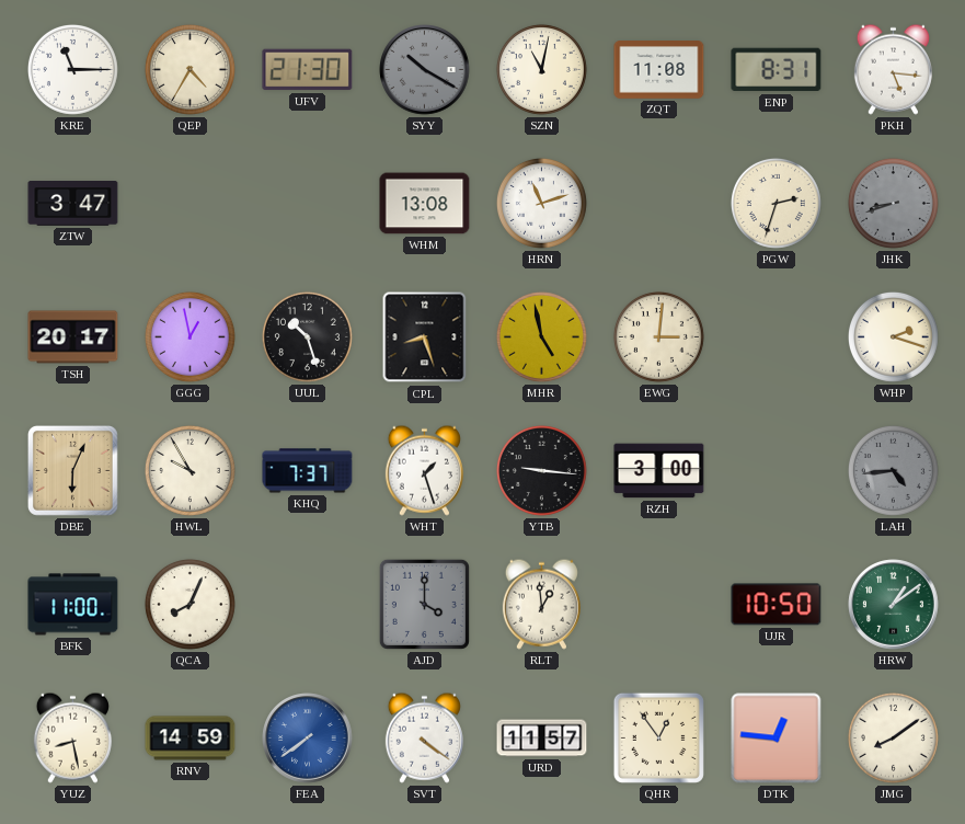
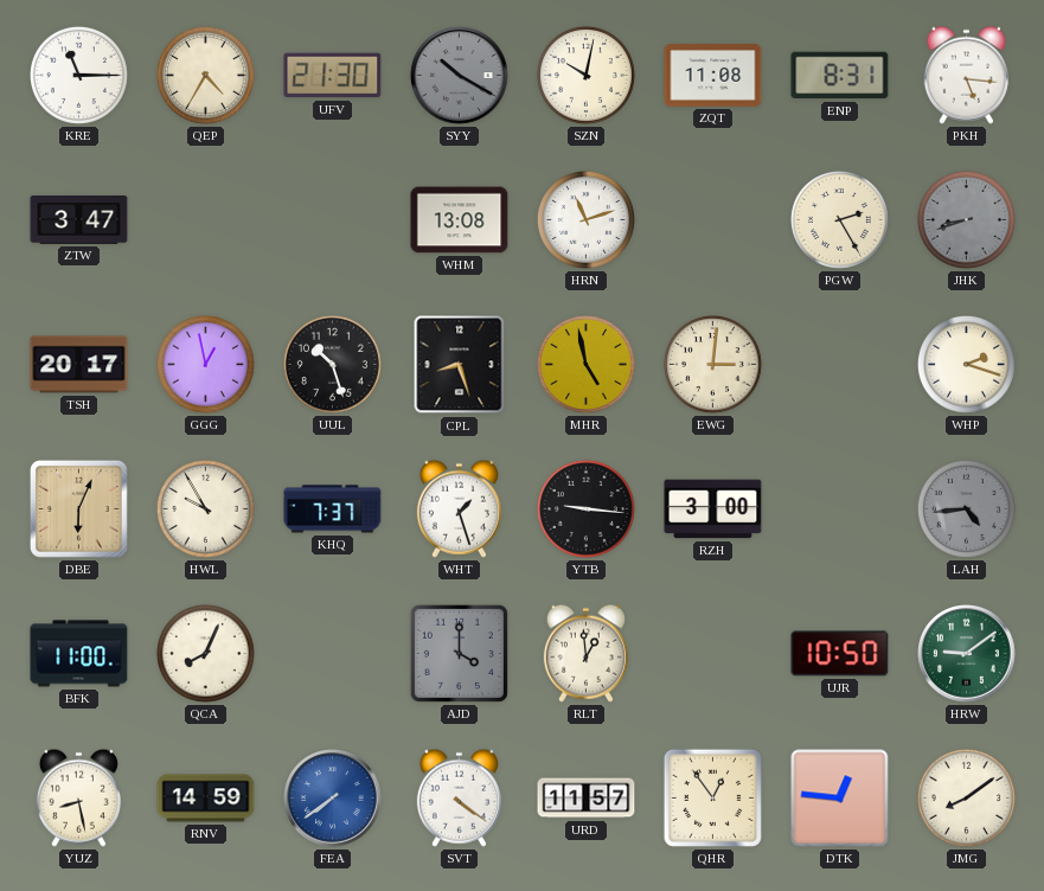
SZN: 11:02 -> 10:02 (585, 75)
PGW: 2:33 -> 2:25 (839, 219)
HRW: 1:09 -> 9:09 (967, 654)
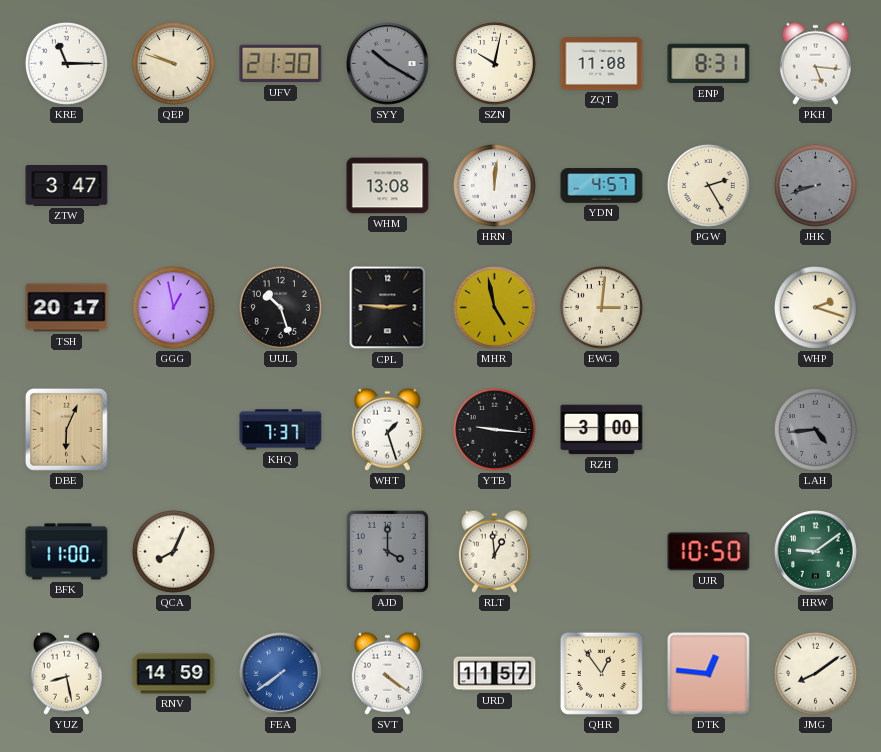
QEP: 4:35 -> 9:48 (173, 63)
HRN: 11:12 -> 12:01 (494, 185)
YDN: none -> 4:57 (602, 186)
CPL: 8:27 -> 2:46 (388, 308)
HWL: 9:55 -> none (205, 508)
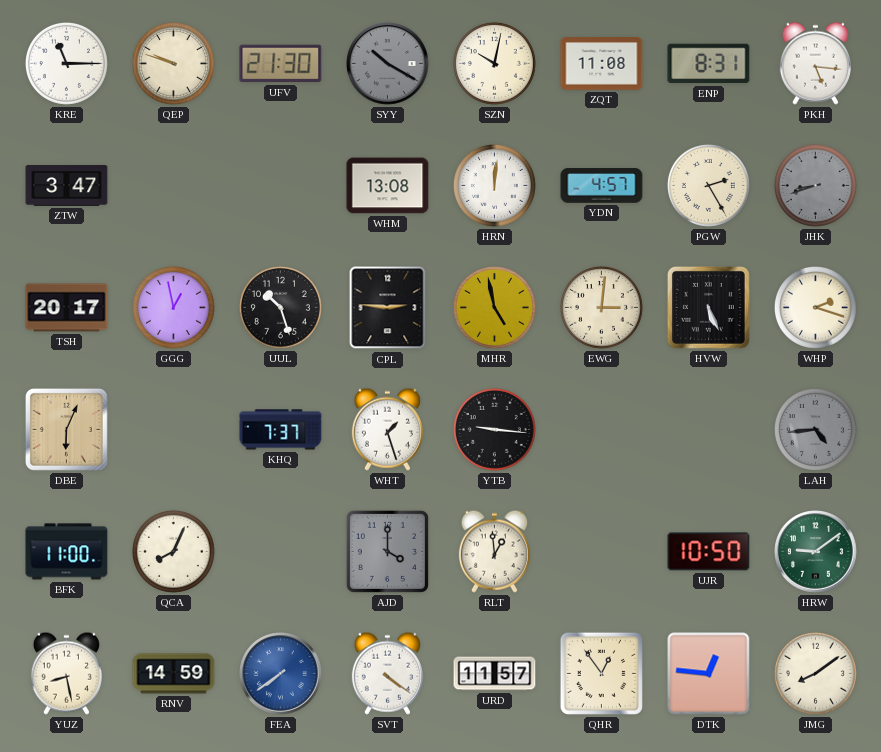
HVW: none -> 5:26 (708, 307)
RZH: 3:00 -> none (602, 430)
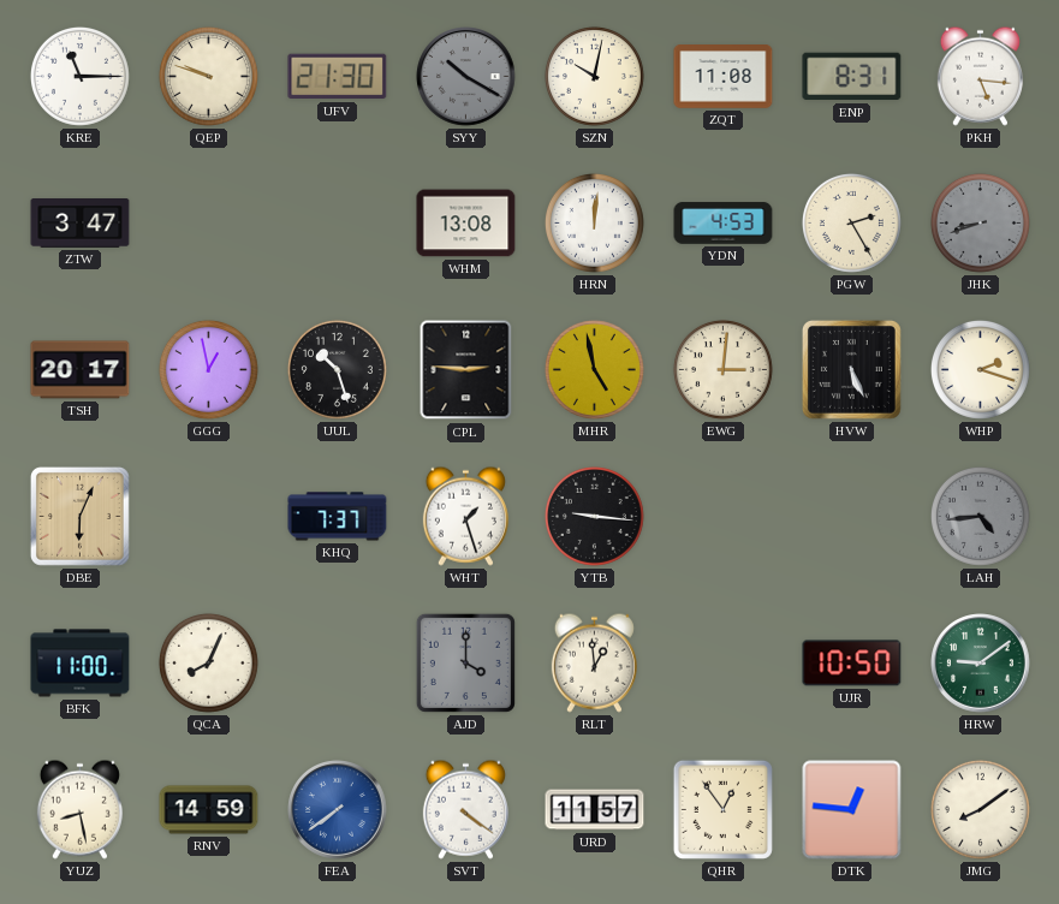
YDN: 4:57 -> 4:53 (724, 224)
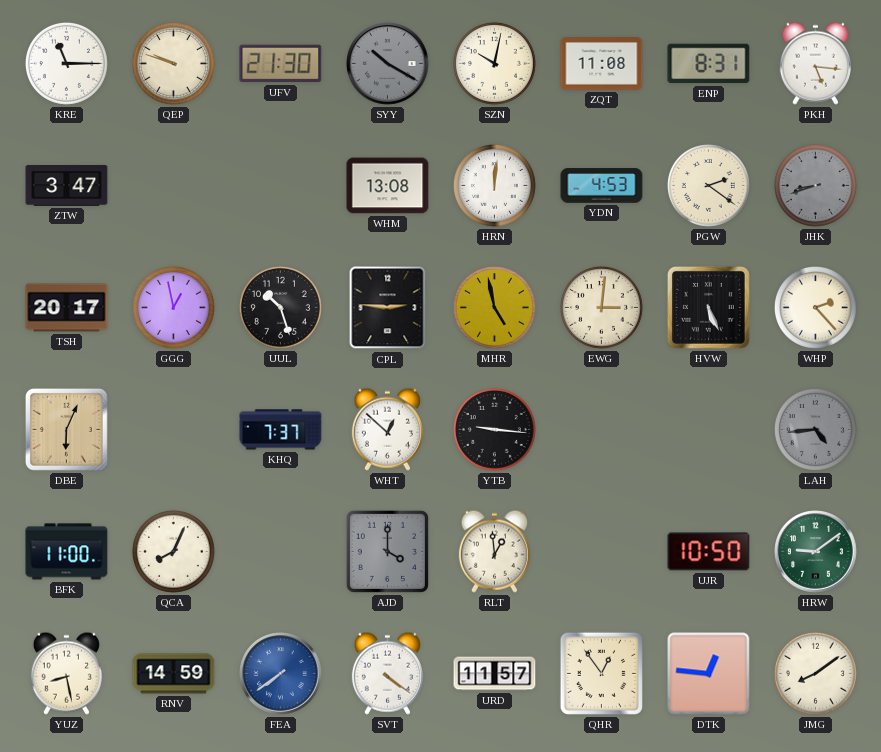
PGW: 2:25 -> 2:21 (708, 185)
WHP: 2:18 -> 2:23 (815, 307)
WHT: 1:27 -> 12:52 (387, 429)
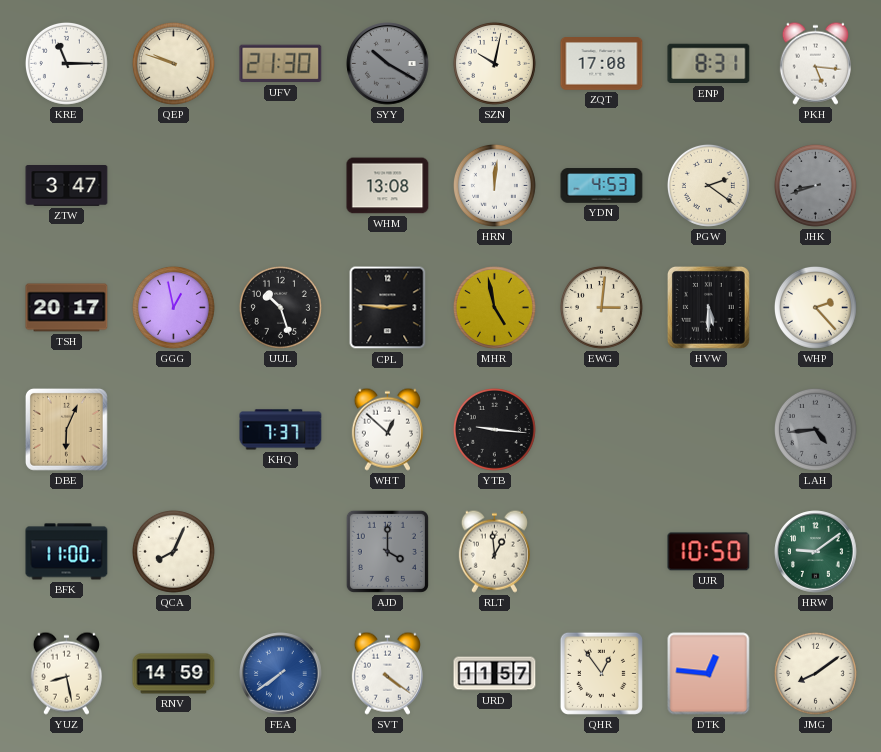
ZQT: 11:08 -> 17:08 (602, 64)
HVW: 5:26 -> 5:30 (708, 307)
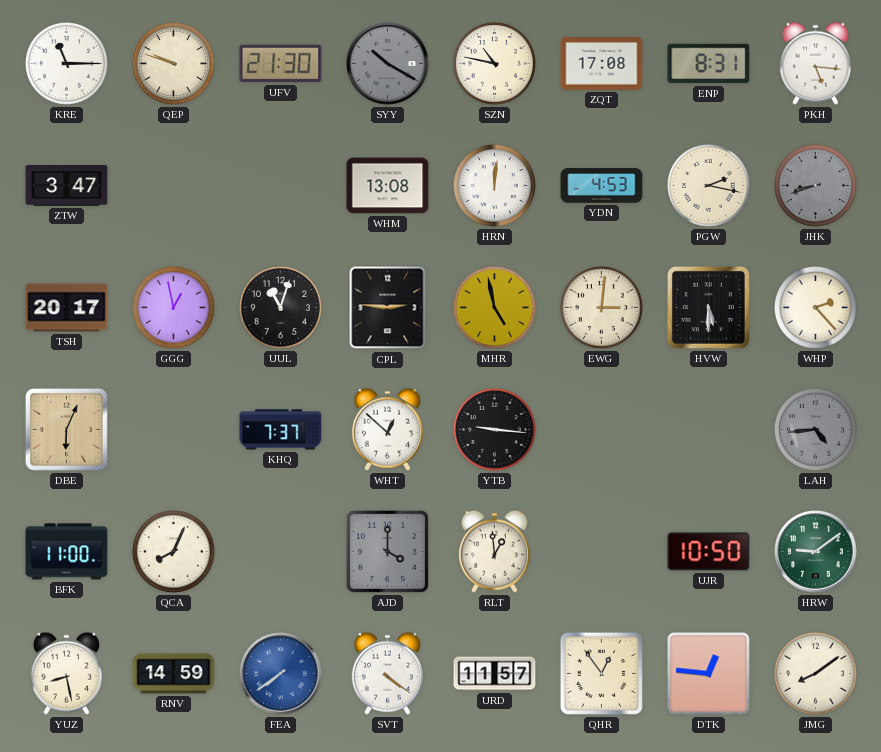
SZN: 10:02 -> 10:47 (494, 63)
PGW: 2:21 -> 2:17 (708, 185)
UUL: 10:27 -> 11:03 (280, 307)
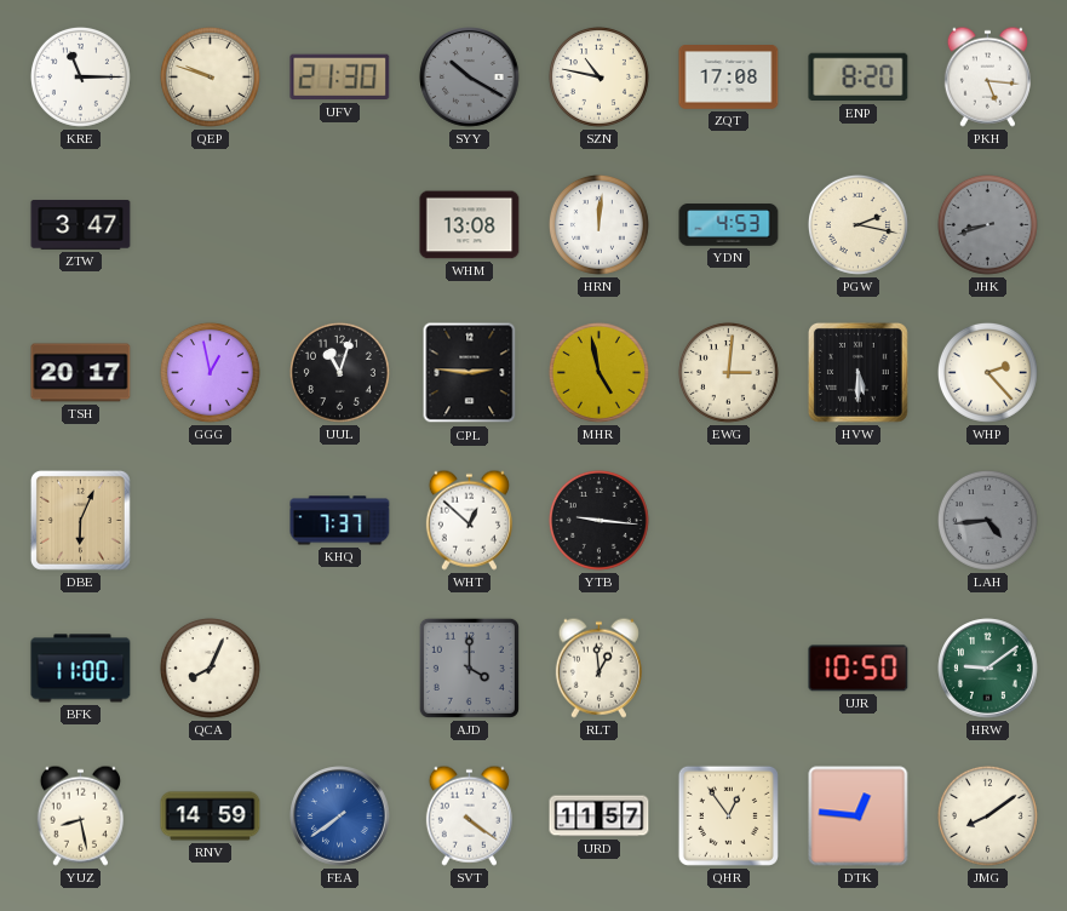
ENP: 8:31 -> 8:20 (859, 78)
